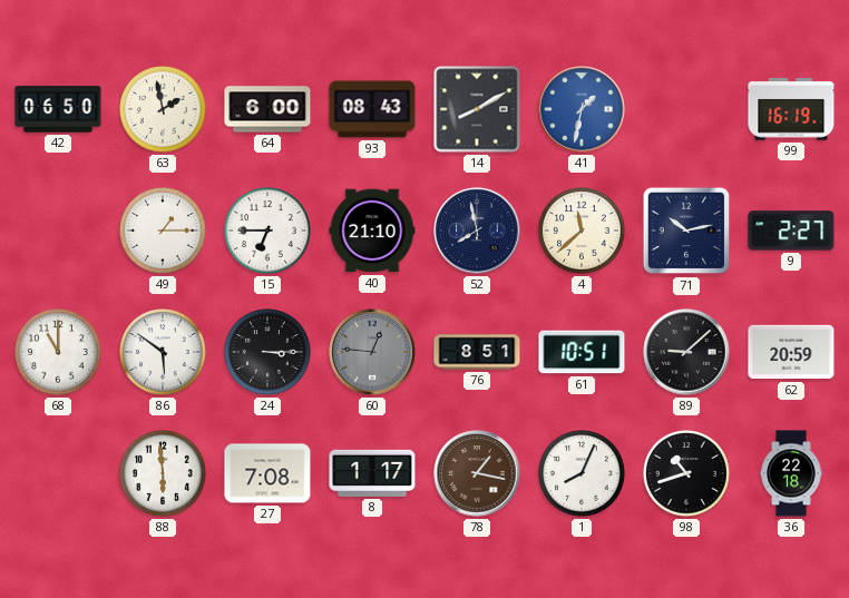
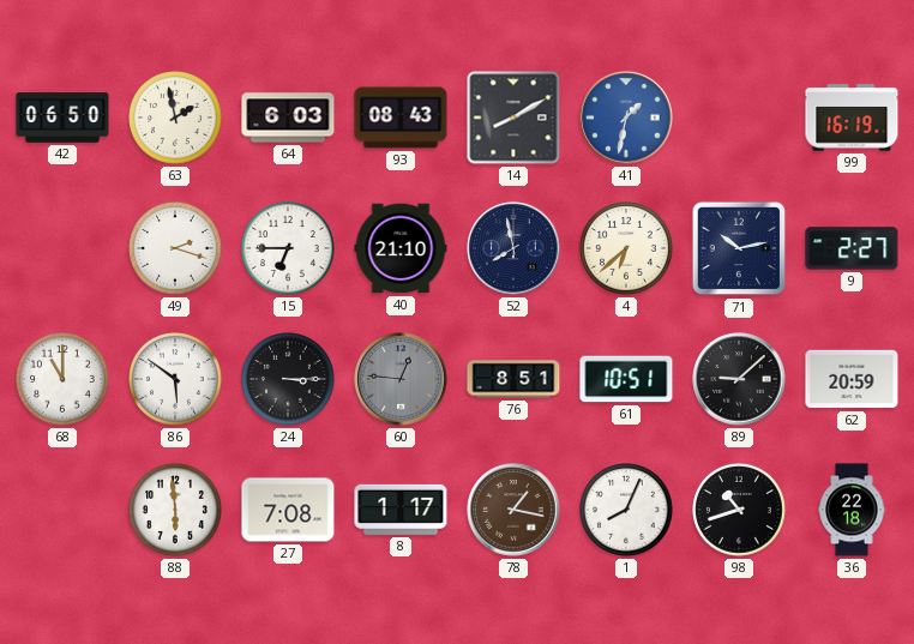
64: 6:00 -> 6:03 (288, 118)
49: 1:15 -> 2:18 (176, 249)
4: 11:38 -> 6:38 (627, 249)
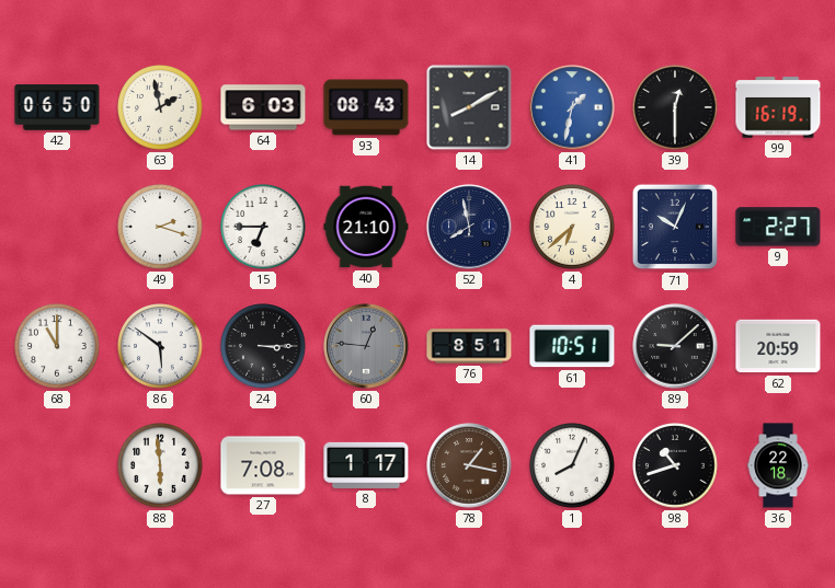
39: none -> 12:30 (676, 108)
71: 10:13 -> 10:04 (675, 227)
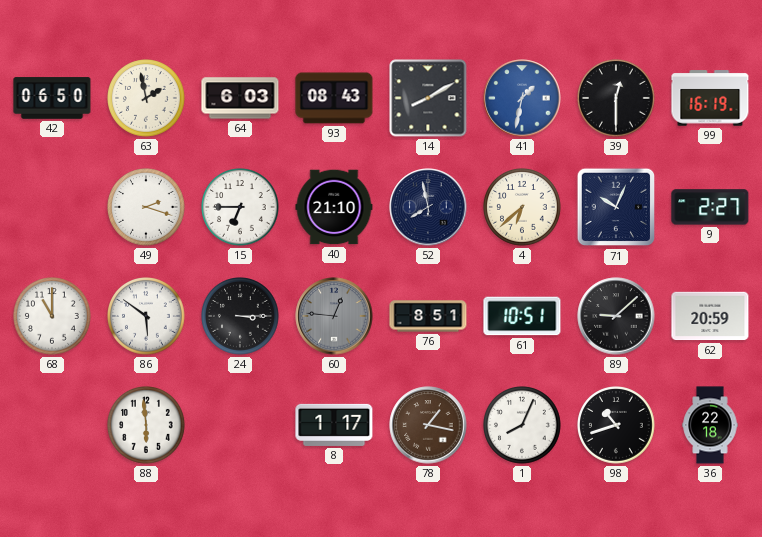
27: 7:08 -> none (263, 465)
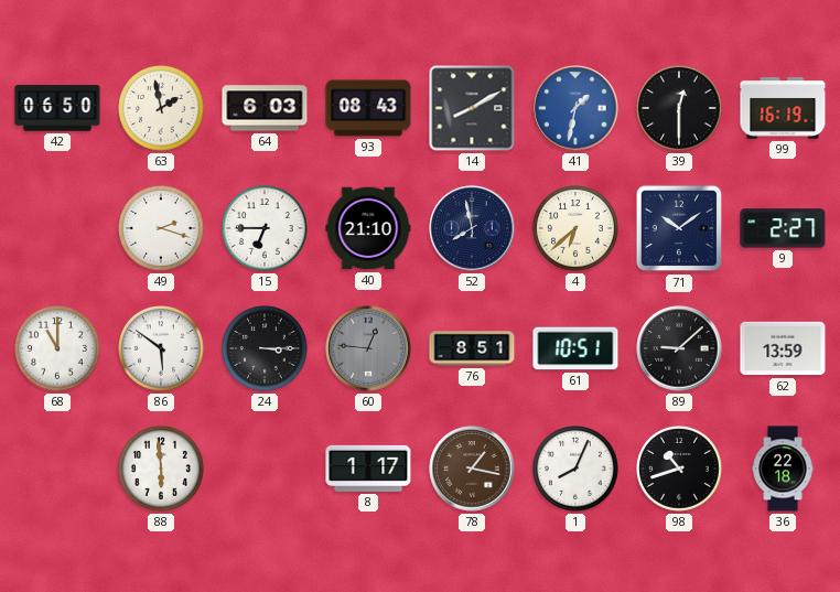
71: 10:04 -> 10:09 (679, 228)
62: 20:59 -> 13:59 (783, 348)
